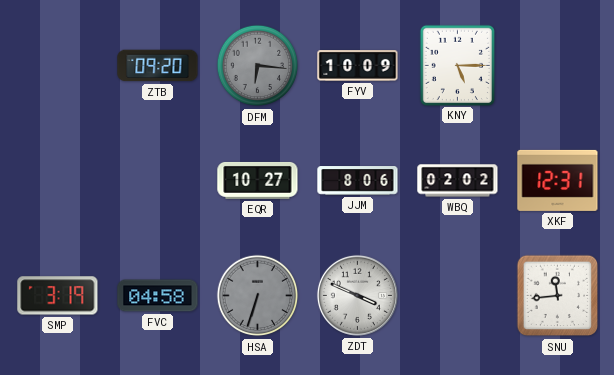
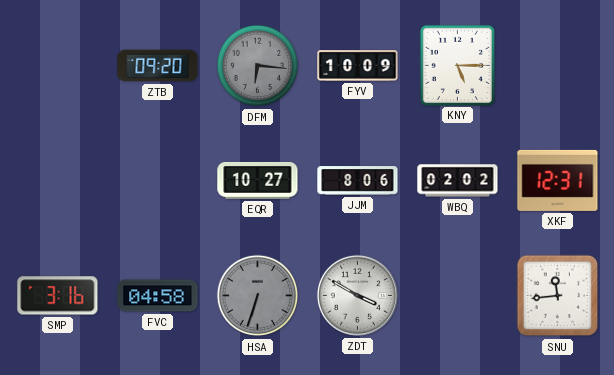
SMP: 3:19 -> 3:16 (58, 296)
ZDT: 3:49 -> 3:50 (357, 295)
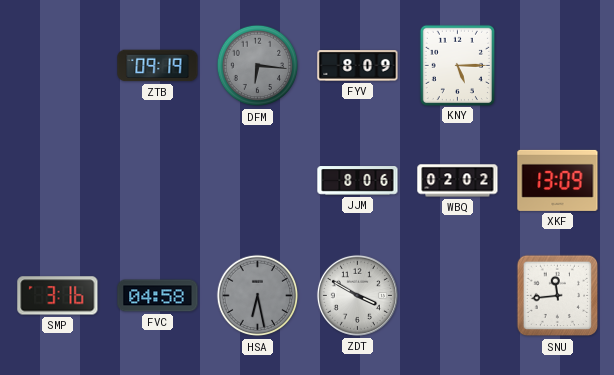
ZTB: 09:20 -> 09:19 (158, 66)
FYV: 10:09 -> 8:09 (358, 66)
EQR: 10:27 -> none (258, 180)
XKF: 12:31 -> 13:09 (558, 180)
HSA: 6:33 -> 6:28 (258, 296)
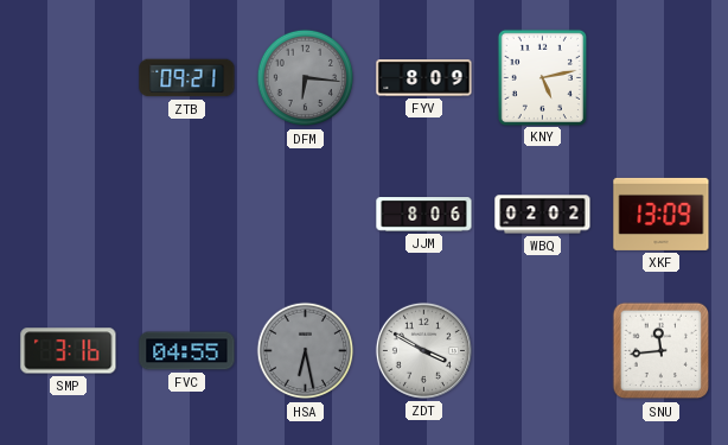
ZTB: 09:19 -> 09:21 (187, 78)
KNY: 5:15 -> 5:13 (542, 77)
FVC: 04:58 -> 04:55 (187, 351)
